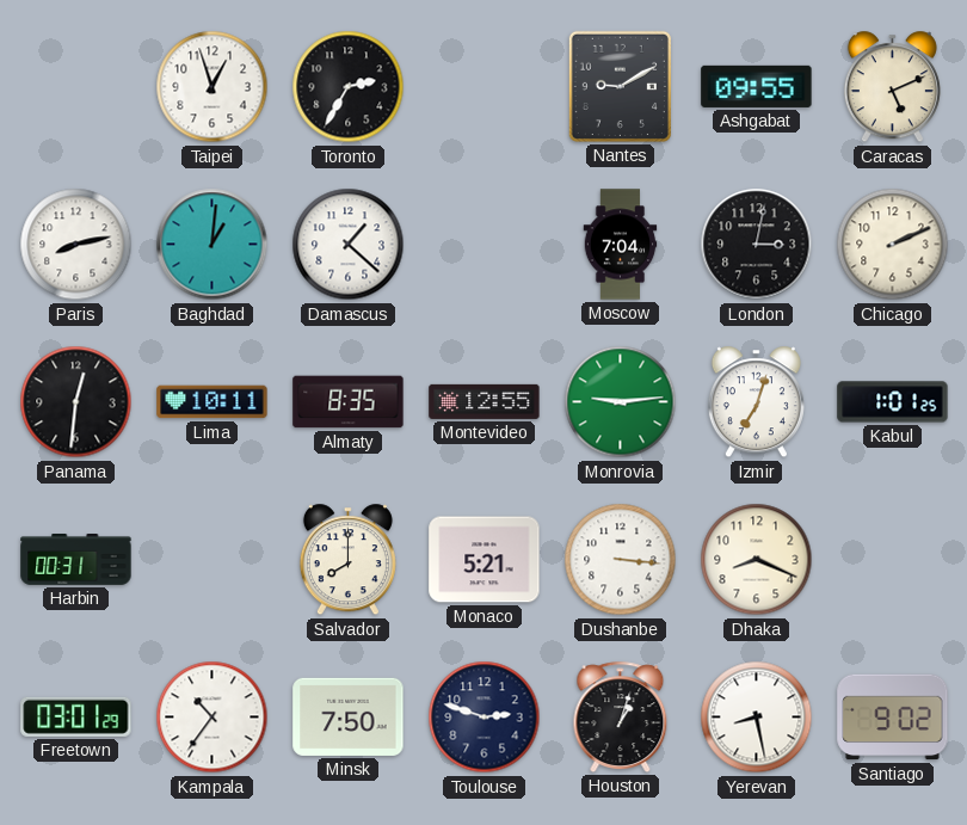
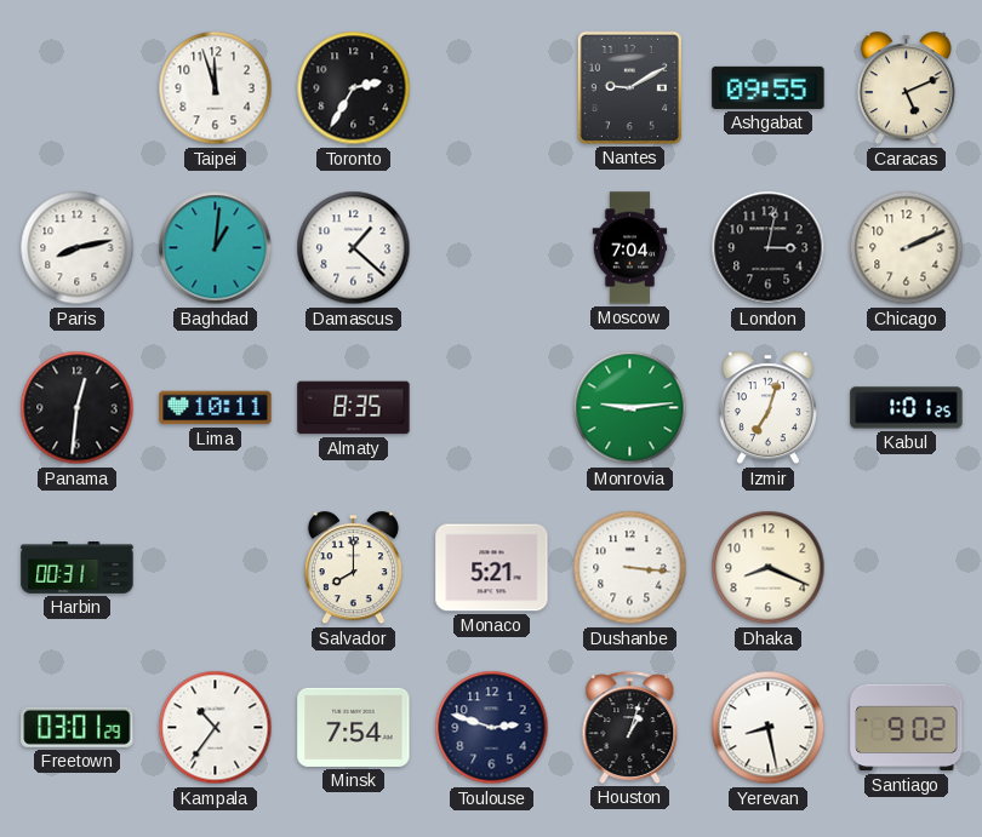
Taipei: 12:57 -> 11:57 (216, 88)
Montevideo: 12:55 -> none (485, 401)
Minsk: 7:50 -> 7:54 (354, 727)
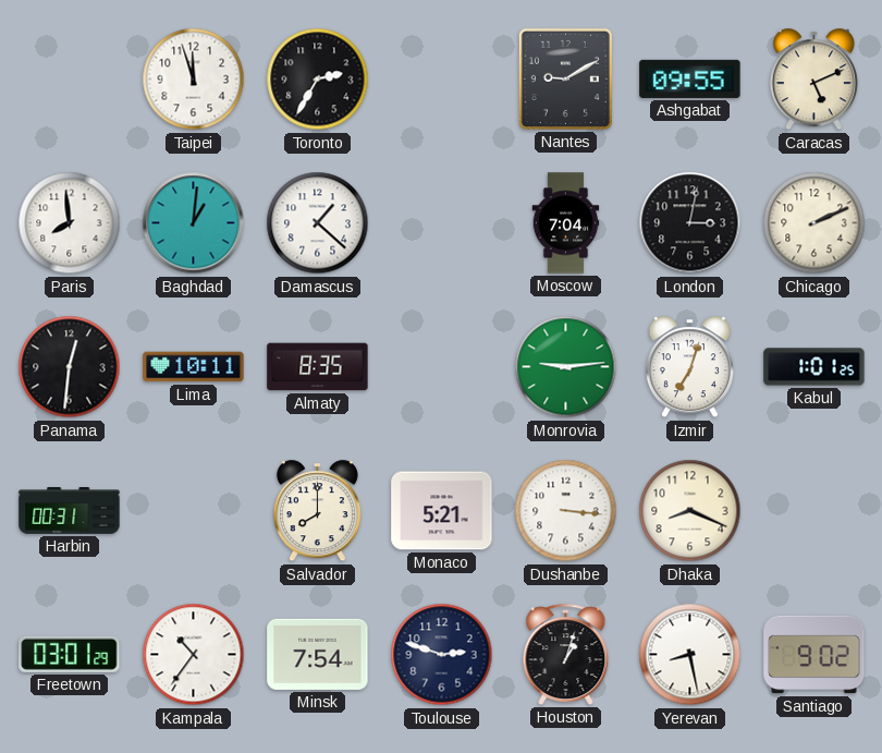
Paris: 8:13 -> 7:59 (70, 223)
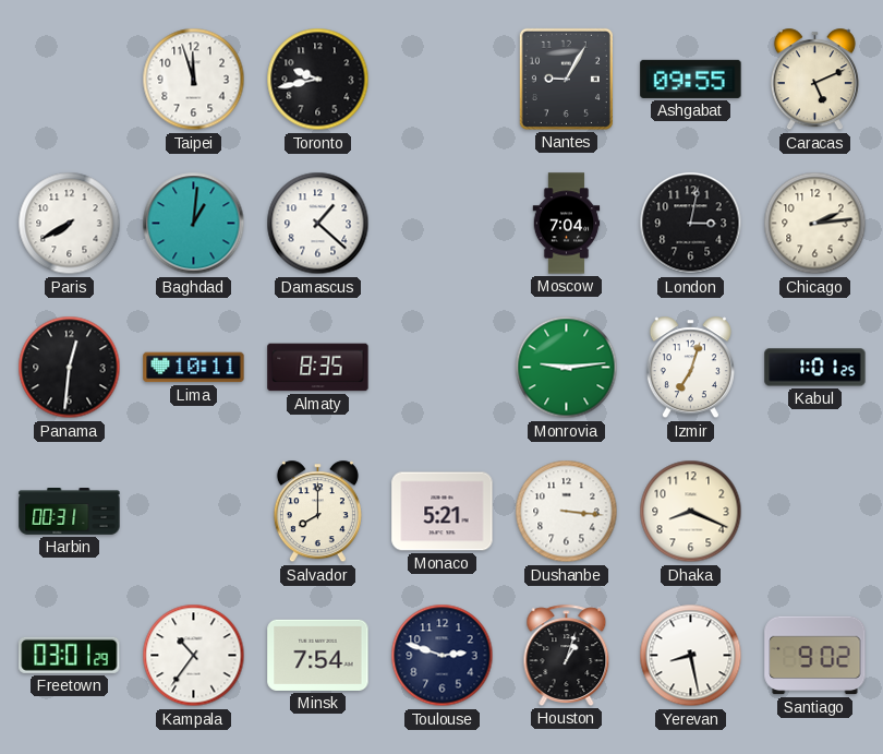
Toronto: 2:35 -> 9:43 (318, 80)
Nantes: 9:10 -> 9:05 (566, 79)
Paris: 7:59 -> 7:40 (70, 224)
Chicago: 2:11 -> 2:14 (815, 224)
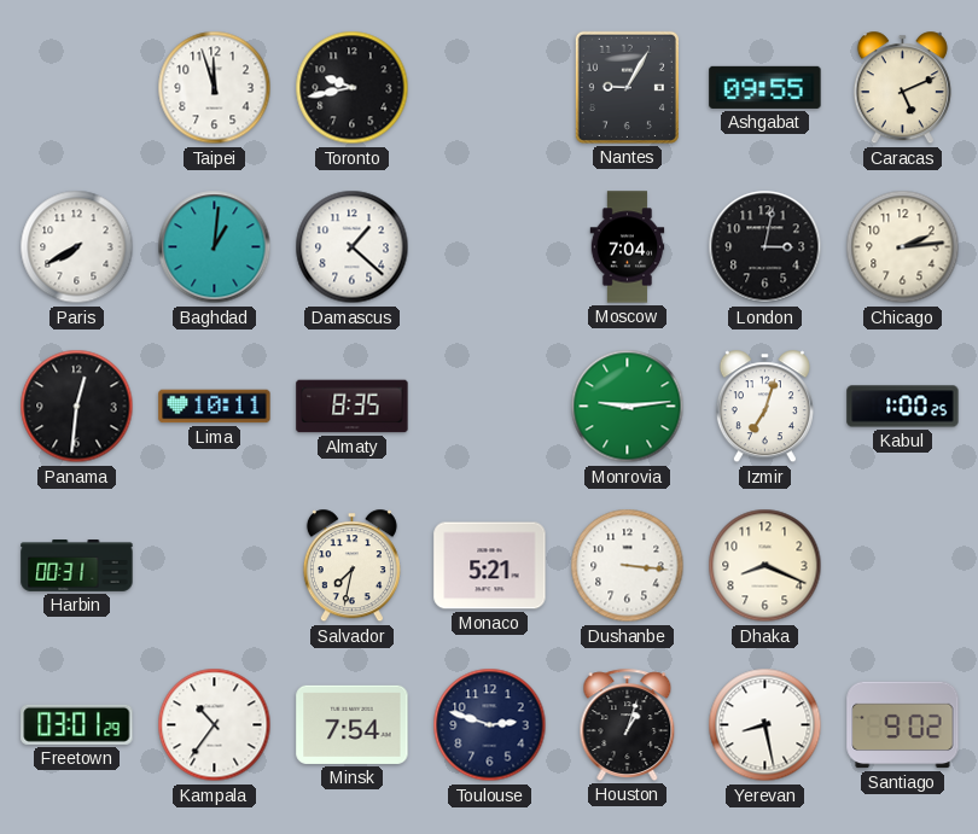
Kabul: 1:01 -> 1:00 (903, 407)
Salvador: 8:00 -> 7:32 (351, 566)
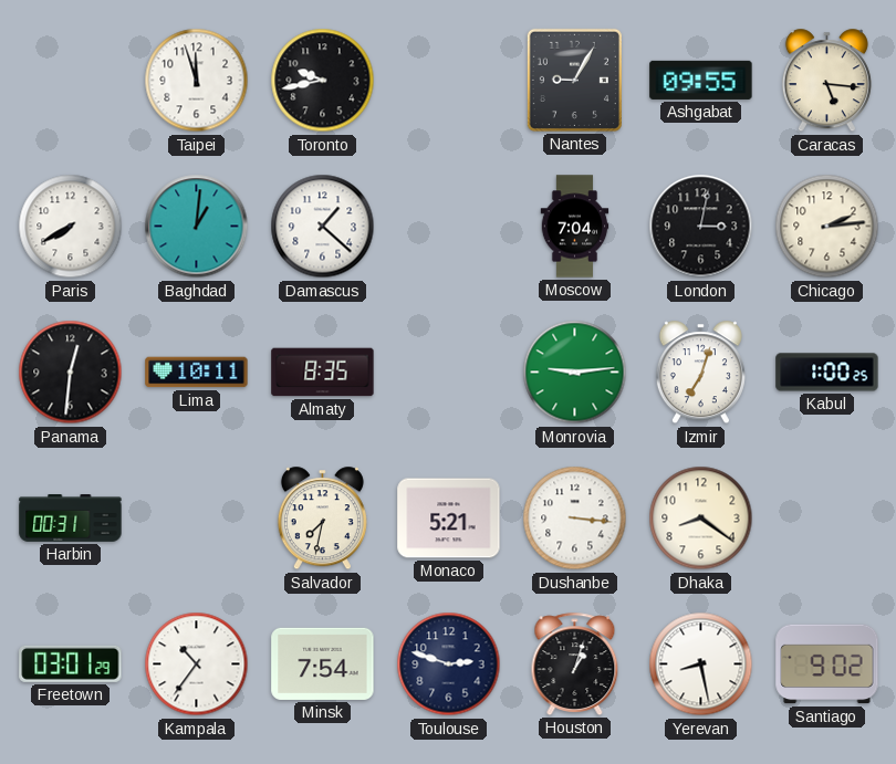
Caracas: 5:11 -> 5:16 (826, 81)
Dhaka: 8:19 -> 8:21 (701, 519)
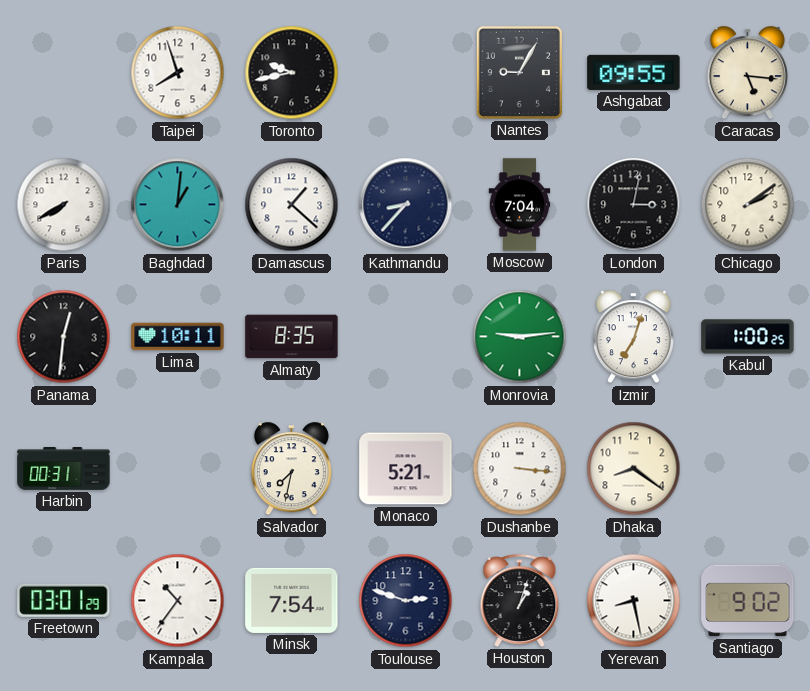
Taipei: 11:57 -> 7:57 (178, 73)
Kathmandu: none -> 8:37 (406, 205)
Chicago: 2:14 -> 2:09 (748, 205)
